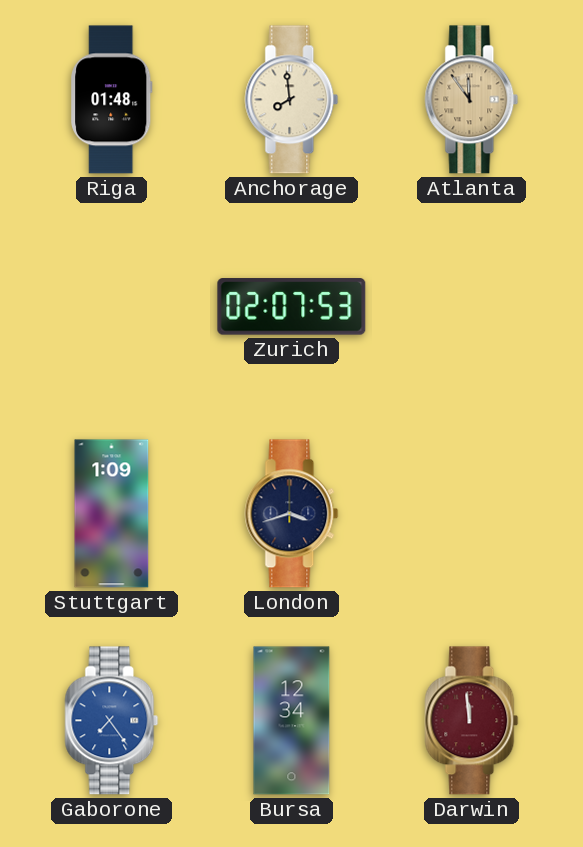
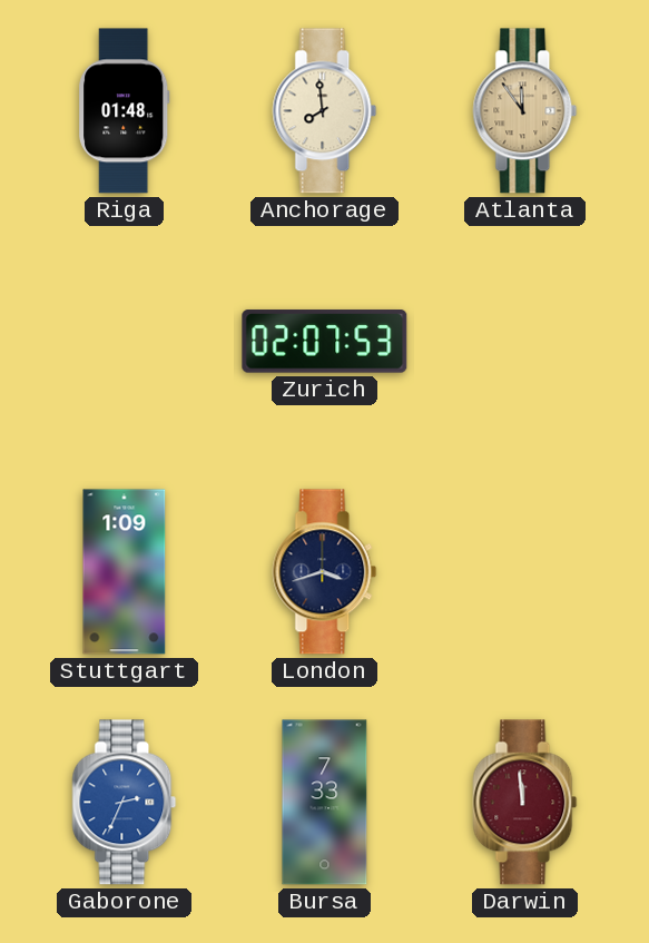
Gaborone: 7:24 -> 2:34 (125, 803)
Bursa: 12:34 -> 7:33 (325, 803)
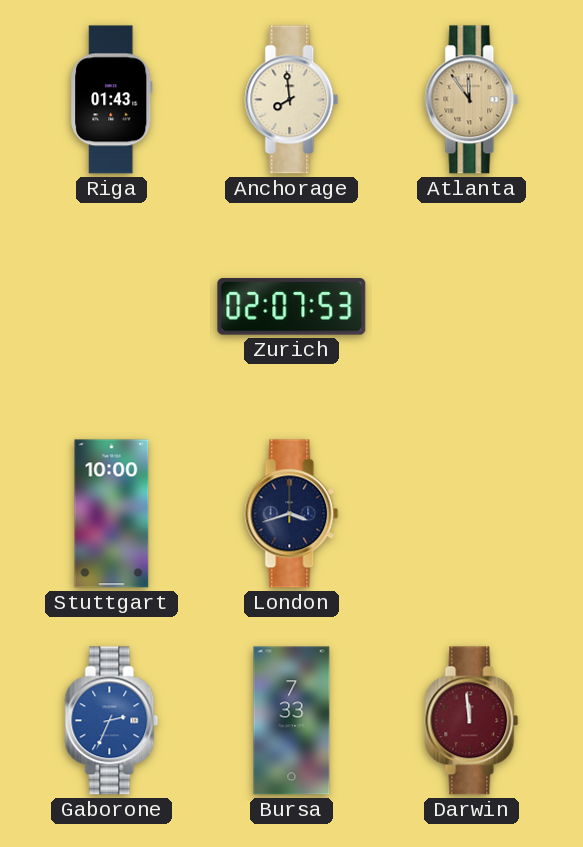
Riga: 01:48 -> 01:43 (112, 100)
Stuttgart: 1:09 -> 10:00 (112, 514)
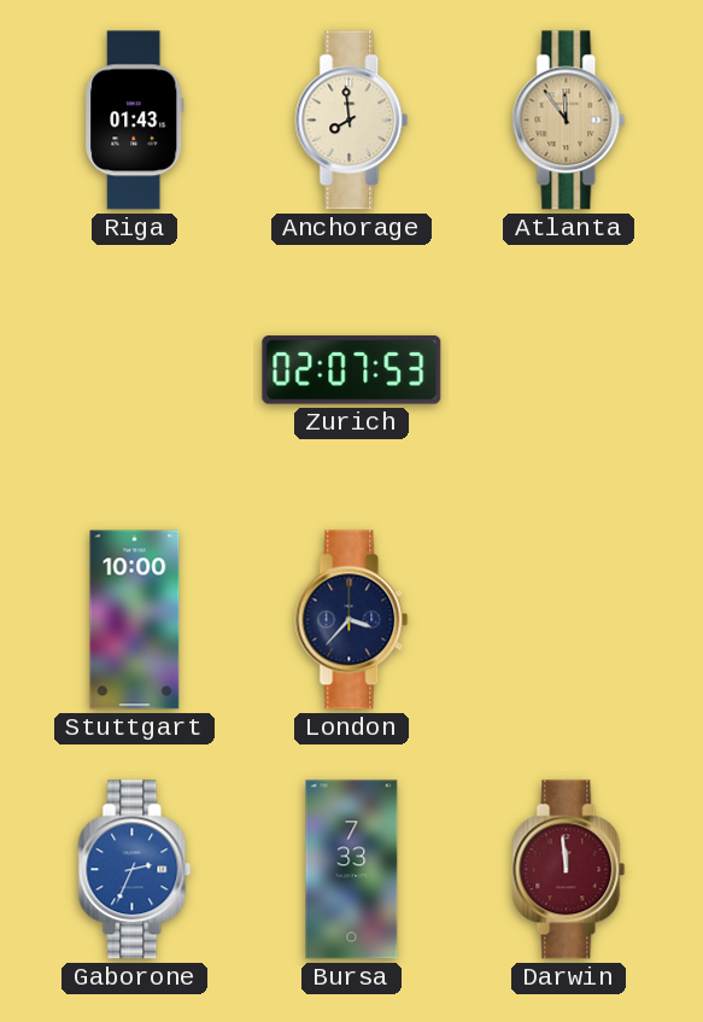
London: 3:42 -> 3:37 (352, 620)
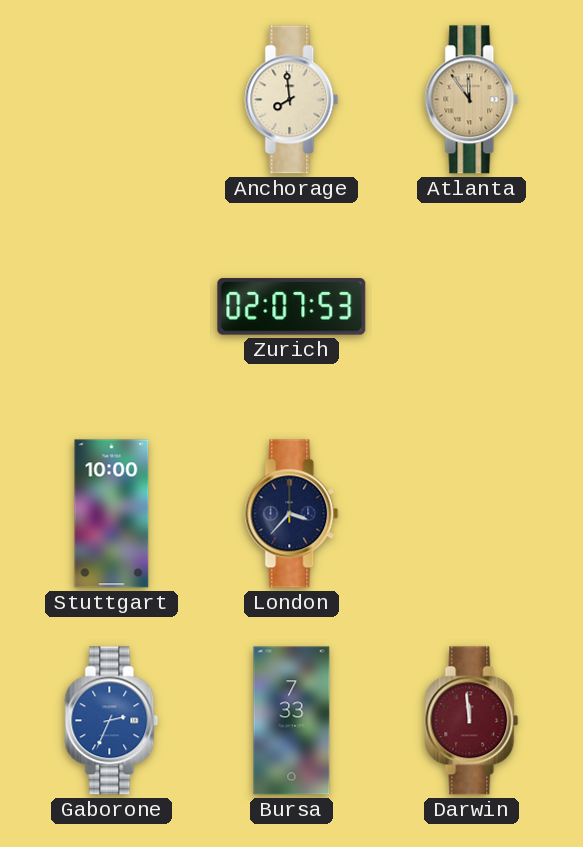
Riga: 01:43 -> none (135, 121)
